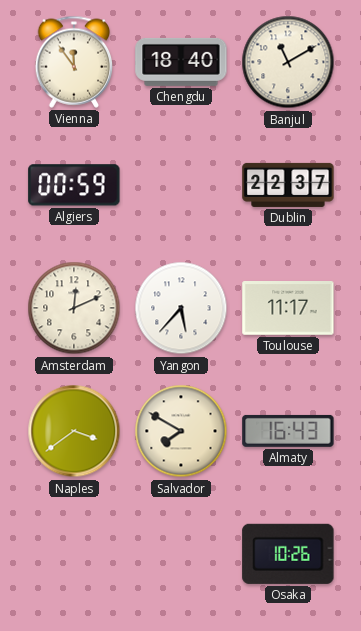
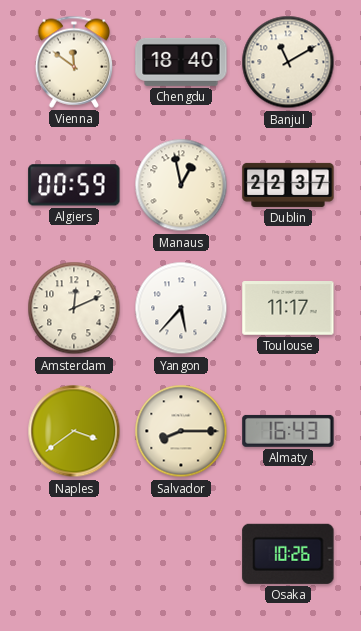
Vienna: 11:54 -> 11:51 (74, 62)
Manaus: none -> 12:58 (181, 185)
Salvador: 7:50 -> 8:15 (181, 431)
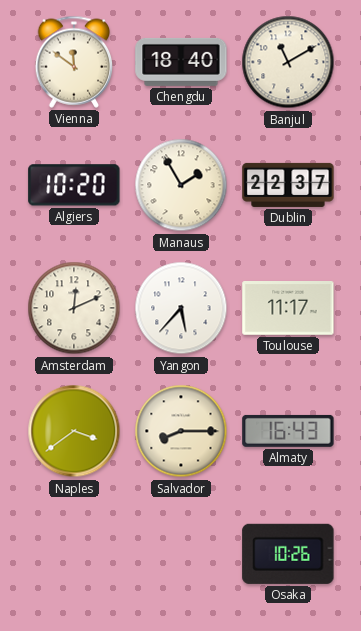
Algiers: 00:59 -> 10:20 (74, 185)
Manaus: 12:58 -> 1:55 (181, 185)
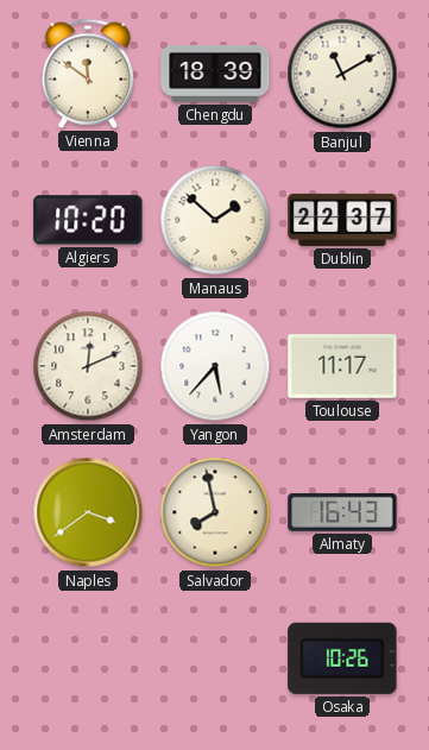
Chengdu: 18:40 -> 18:39 (215, 74)
Manaus: 1:55 -> 1:52 (215, 220)
Salvador: 8:15 -> 7:58 (215, 512)
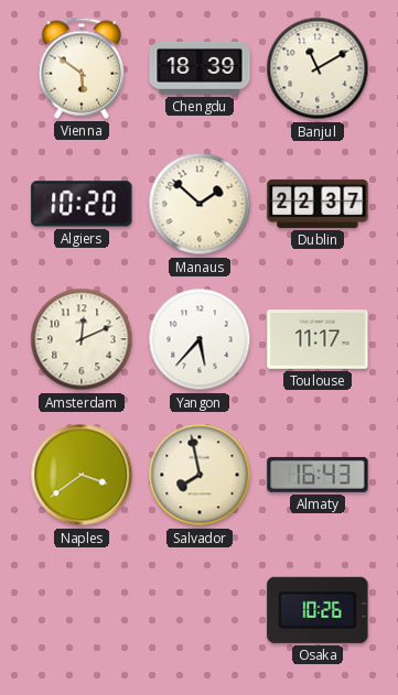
Vienna: 11:51 -> 5:51 (82, 68)
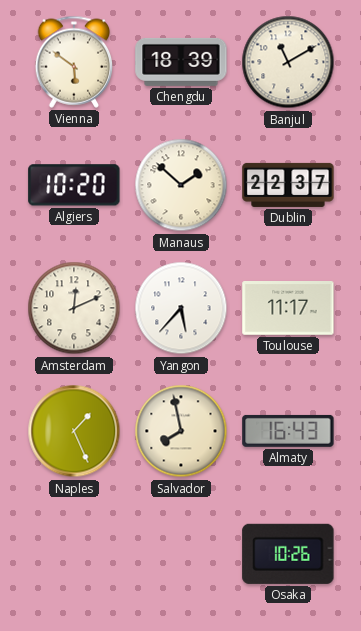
Naples: 3:39 -> 1:26 (74, 431)
